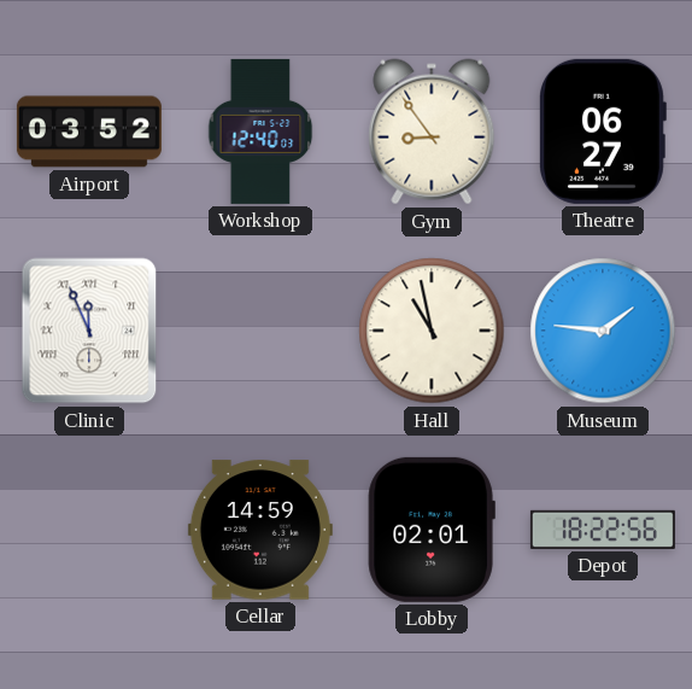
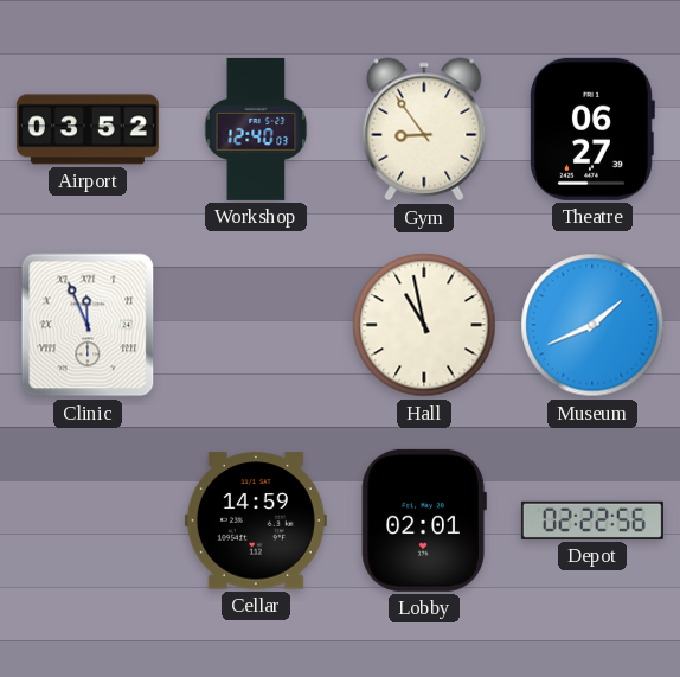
Museum: 1:46 -> 1:41 (592, 325)
Depot: 18:22 -> 02:22 (592, 520)
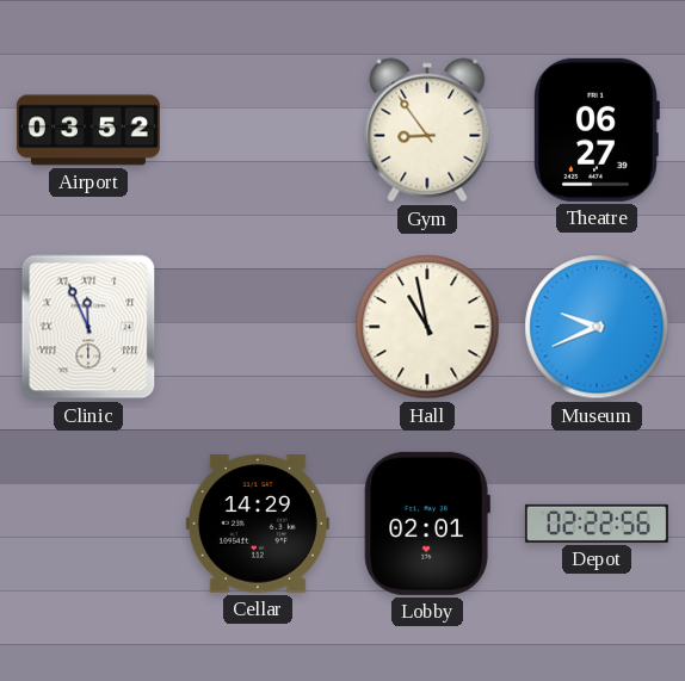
Workshop: 12:40 -> none (256, 129)
Museum: 1:41 -> 9:41 (597, 327)
Cellar: 14:59 -> 14:29 (258, 524)
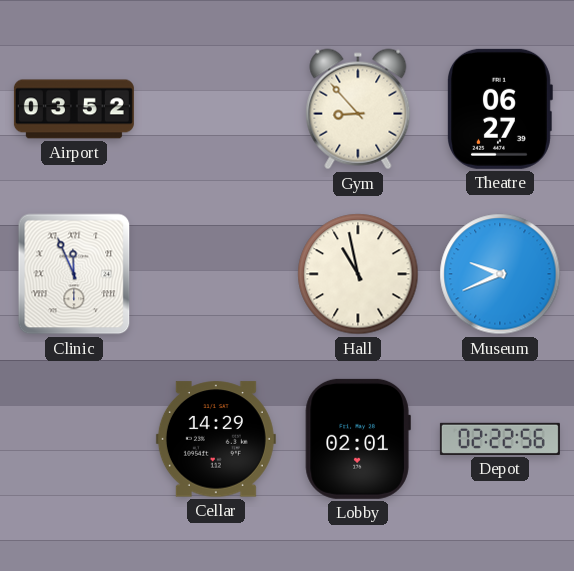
Gym: 8:54 -> 8:53 (358, 109)
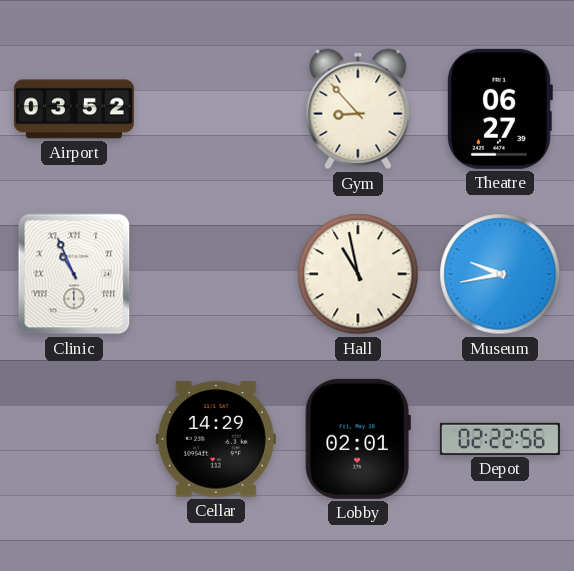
Clinic: 11:56 -> 10:56 (74, 274)
Museum: 9:41 -> 9:43 (500, 274)
